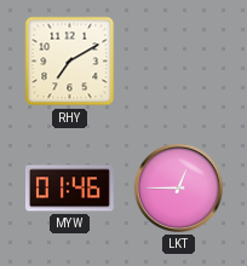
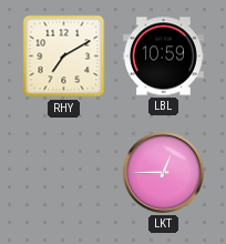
LBL: none -> 10:59 (163, 57)
MYW: 01:46 -> none (69, 189)
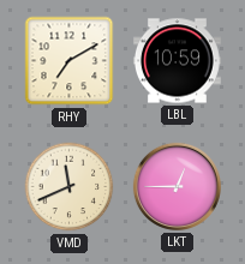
VMD: none -> 11:41 (70, 187)
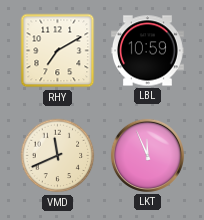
LKT: 12:45 -> 11:56 (147, 155)
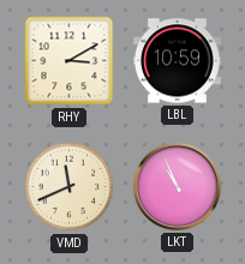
RHY: 7:10 -> 3:10 (70, 61)
LKT: 11:56 -> 10:56 (177, 186)
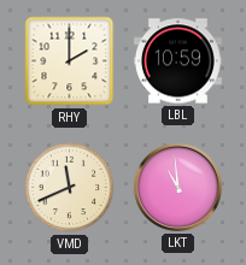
RHY: 3:10 -> 2:00 (70, 61)
LKT: 10:56 -> 10:59 (177, 187)
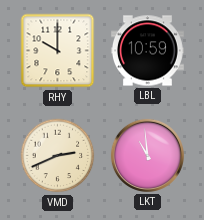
RHY: 2:00 -> 10:00 (58, 51)
VMD: 11:41 -> 2:41 (58, 156)
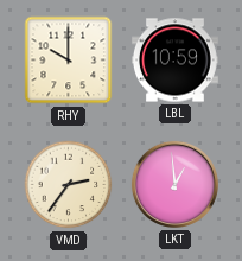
VMD: 2:41 -> 2:36 (69, 185)
LKT: 10:59 -> 12:59 (174, 184)
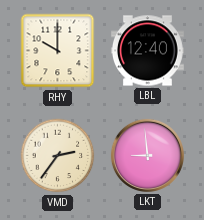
LBL: 10:59 -> 12:40 (147, 51)
LKT: 12:59 -> 8:59 (147, 155)
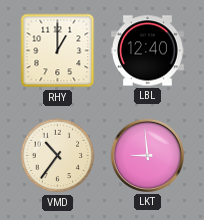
RHY: 10:00 -> 1:00 (58, 51)
VMD: 2:36 -> 10:36 (58, 156)
